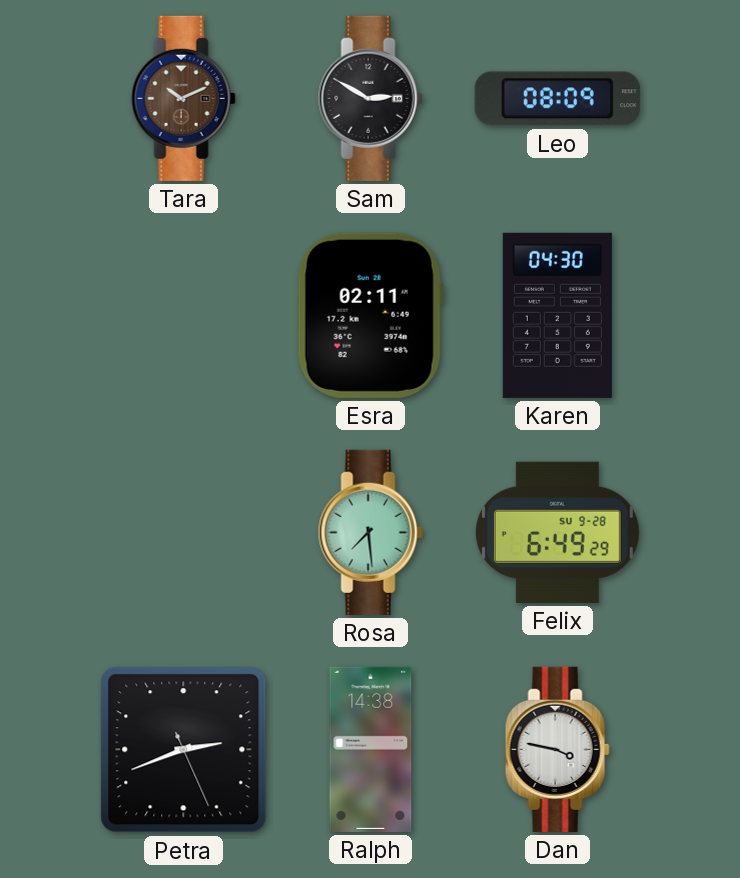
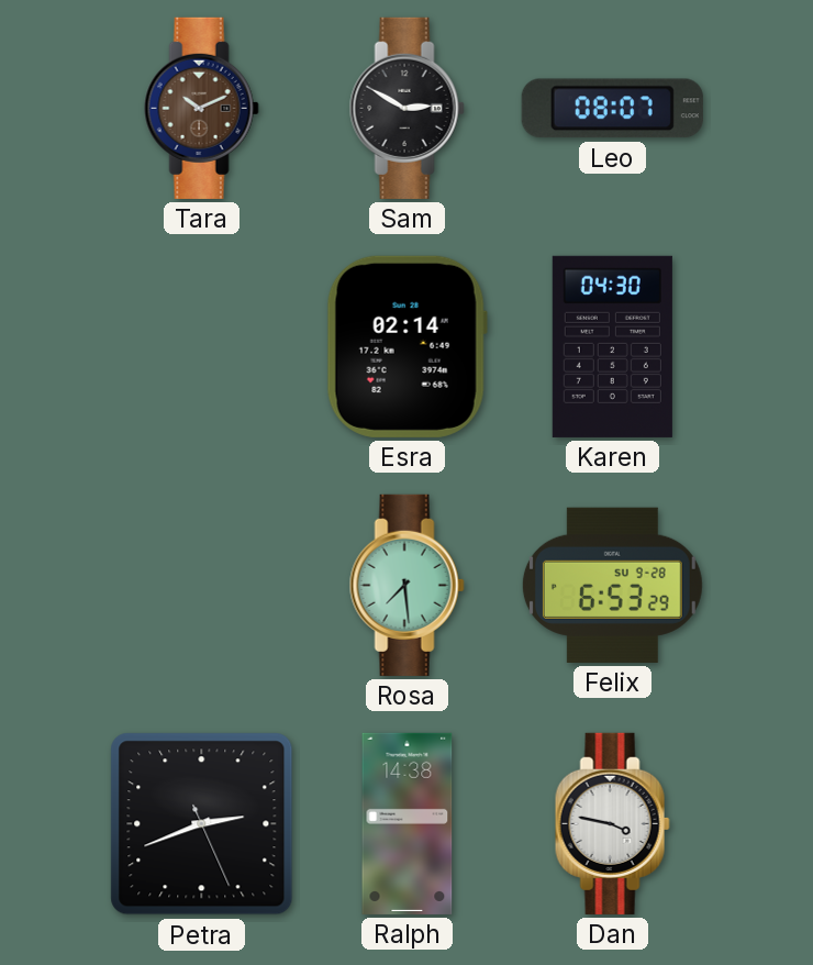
Leo: 08:09 -> 08:07 (612, 109)
Esra: 02:11 -> 02:14 (406, 346)
Felix: 6:49 -> 6:53 (612, 585)
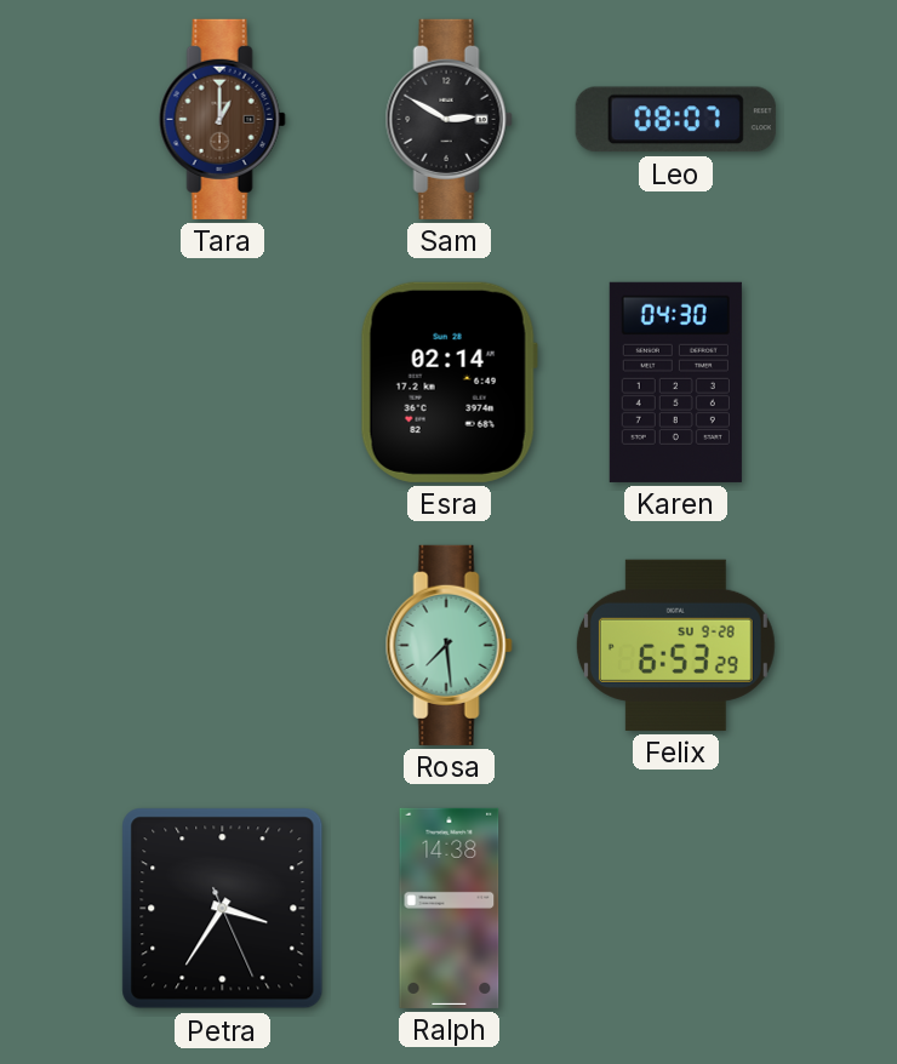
Tara: 10:11 -> 1:00 (222, 119)
Petra: 2:41 -> 3:35 (223, 909)
Dan: 3:47 -> none (612, 823)
